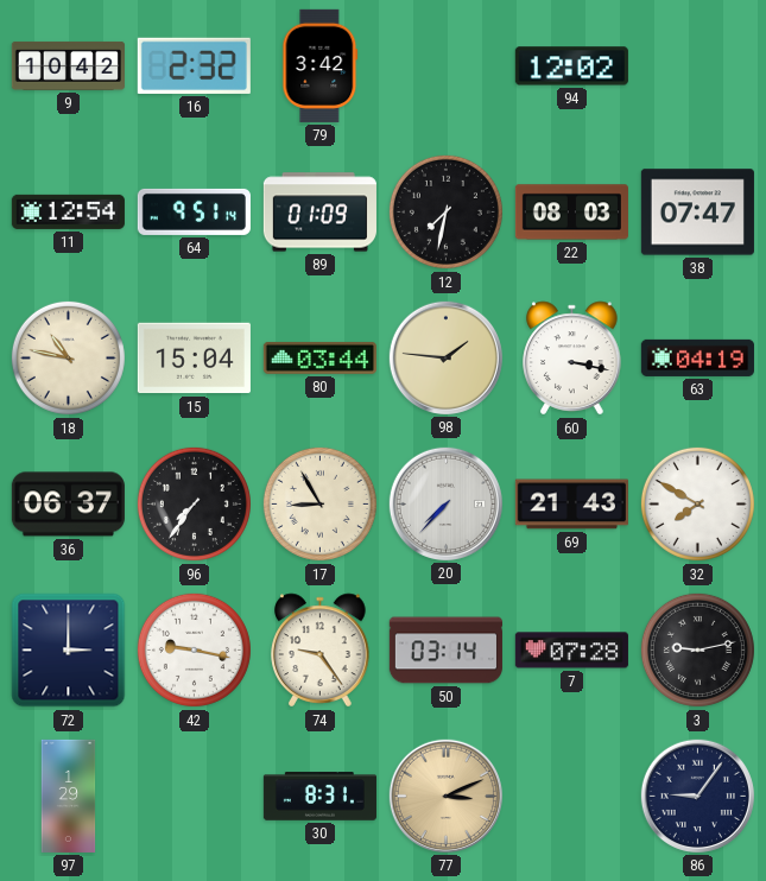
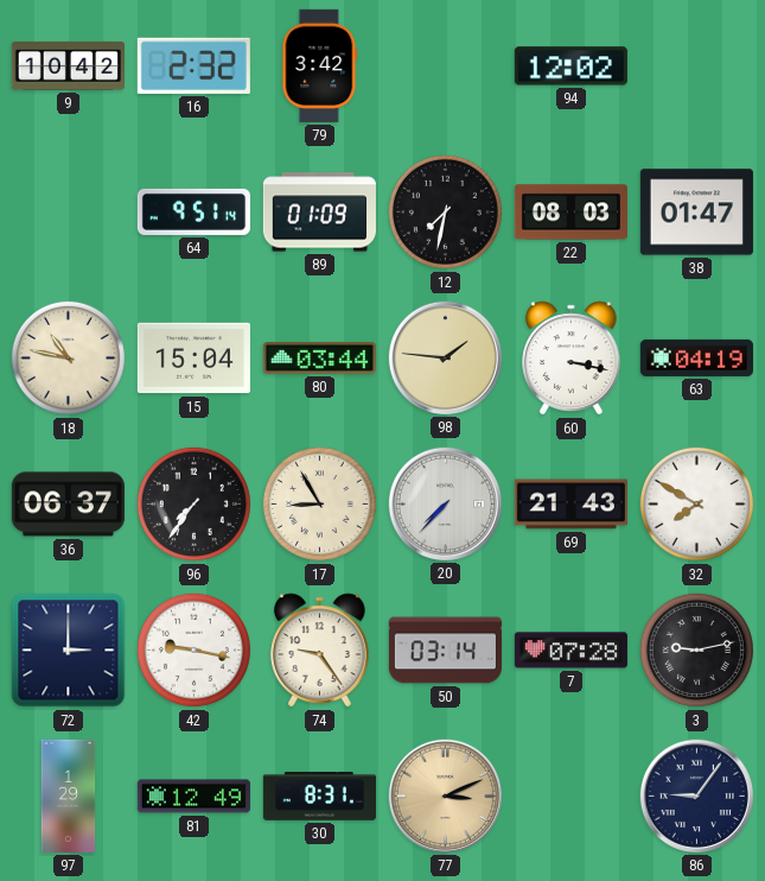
11: 12:54 -> none (68, 211)
38: 07:47 -> 01:47 (696, 213)
81: none -> 12:49 (193, 797)
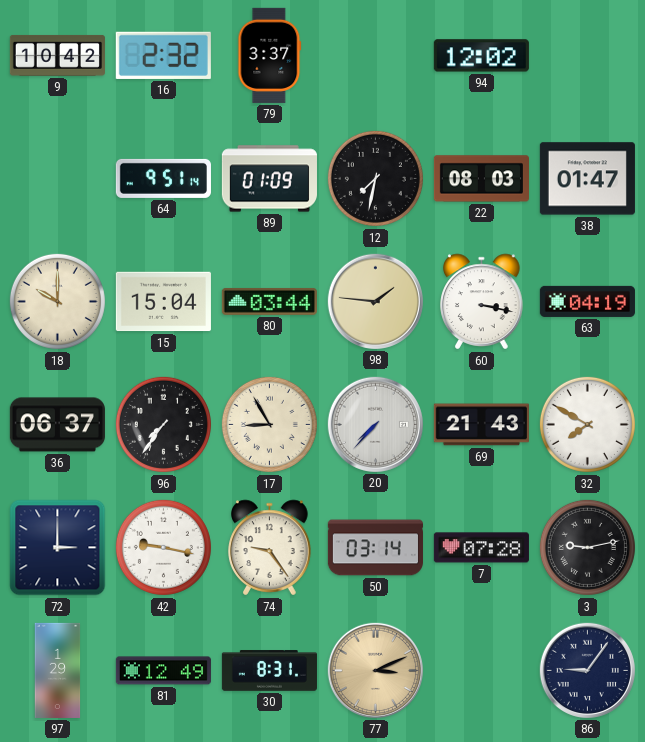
79: 3:42 -> 3:37 (270, 55)
18: 10:47 -> 10:00 (57, 301)
